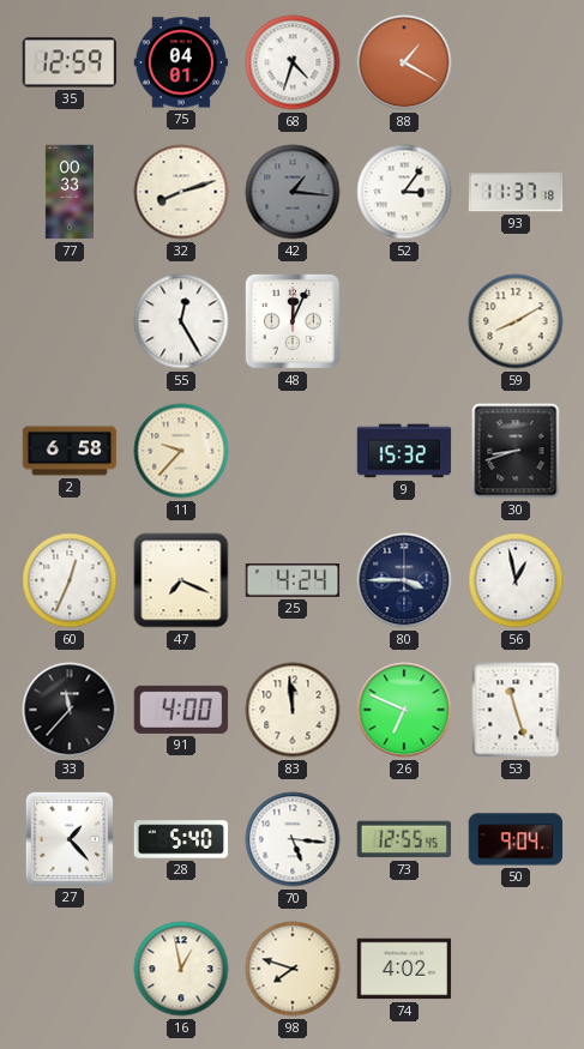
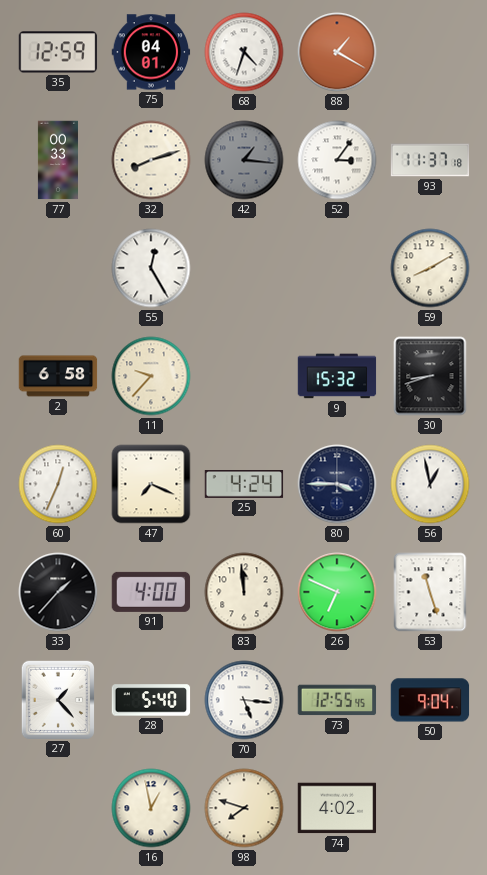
48: 12:04 -> none (293, 321)
33: 11:37 -> 1:37 (58, 592)
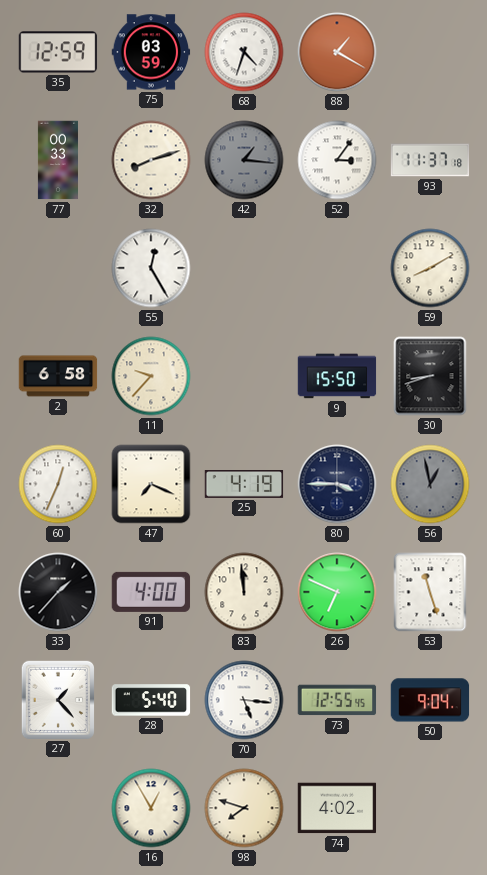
75: 04:01 -> 03:59 (151, 52)
9: 15:32 -> 15:50 (337, 376)
25: 4:24 -> 4:19 (244, 485)
56 dial: white -> grey (430, 484)
16: 12:58 -> 12:55 (151, 808)
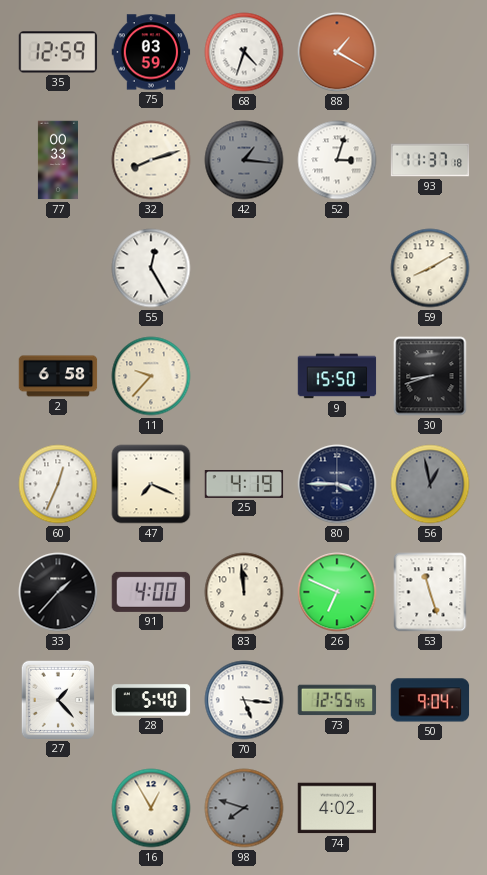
52: 3:06 -> 3:03 (337, 160)
98 dial: cream -> grey (244, 808)
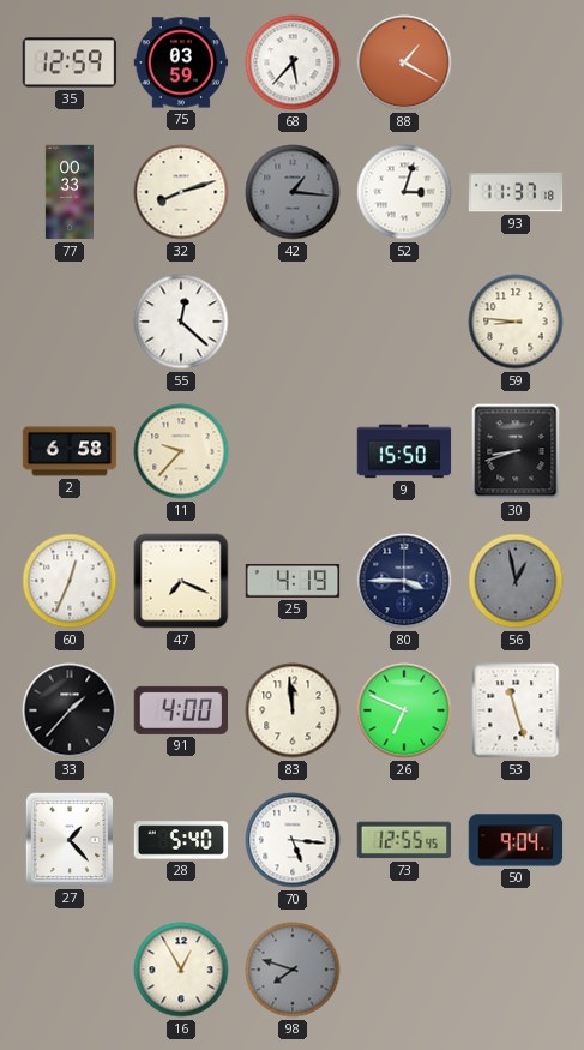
68: 4:33 -> 5:37 (293, 62)
55: 12:25 -> 12:22 (181, 322)
59: 8:10 -> 8:46 (516, 322)
74: 4:02 -> none (337, 808)
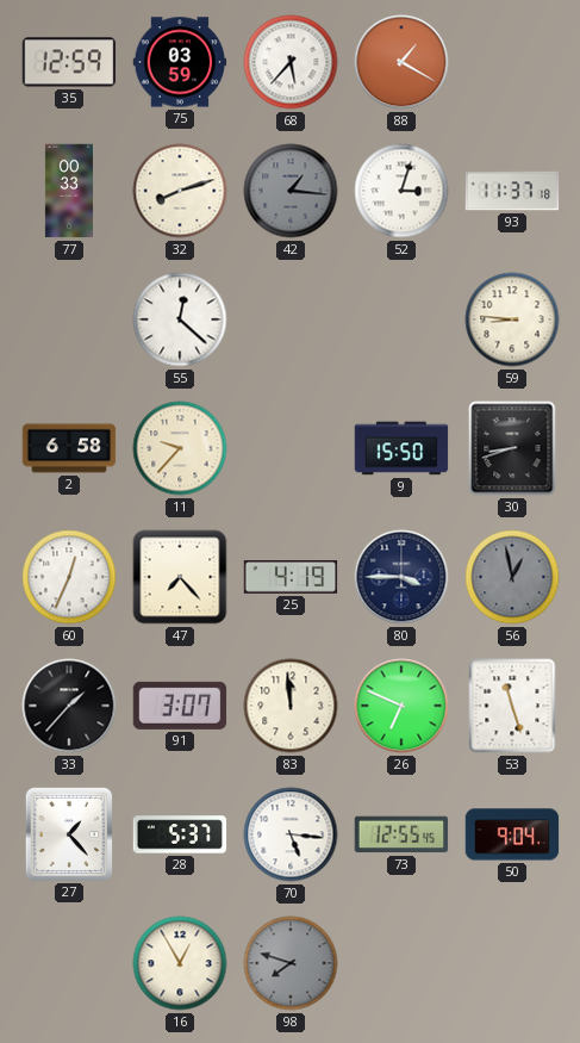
47: 7:19 -> 7:23 (180, 577)
91: 4:00 -> 3:07 (180, 706)
28: 5:40 -> 5:37 (180, 834)
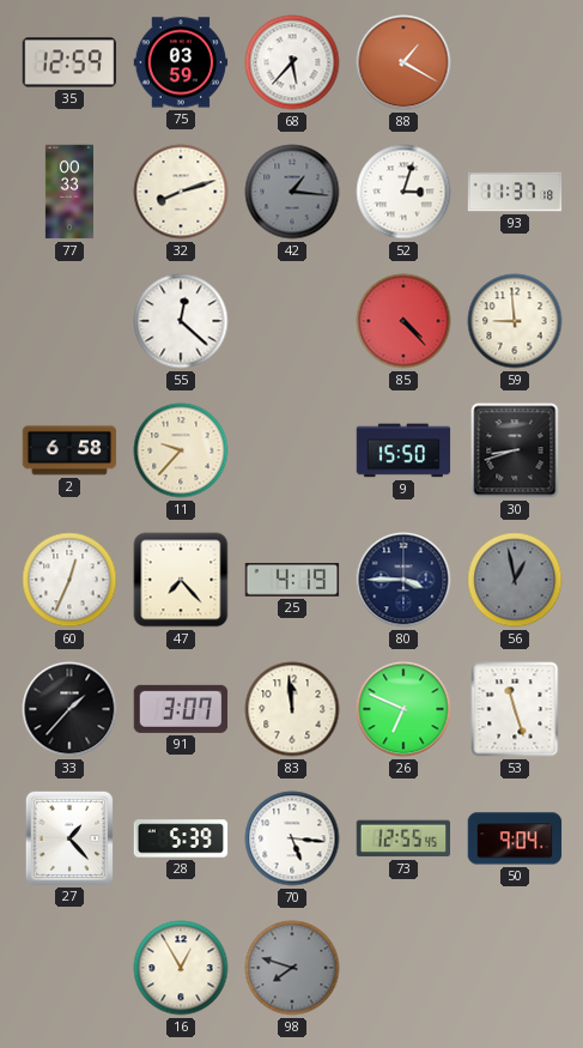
85: none -> 4:23 (403, 321)
59: 8:46 -> 8:59 (515, 321)
28: 5:37 -> 5:39 (181, 838)
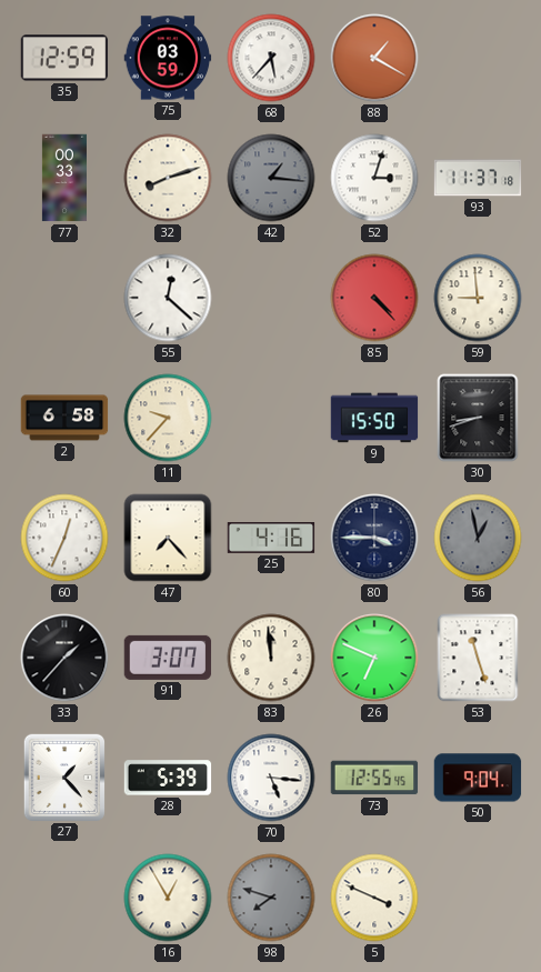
25: 4:19 -> 4:16 (271, 539)
5: none -> 3:49 (374, 898)
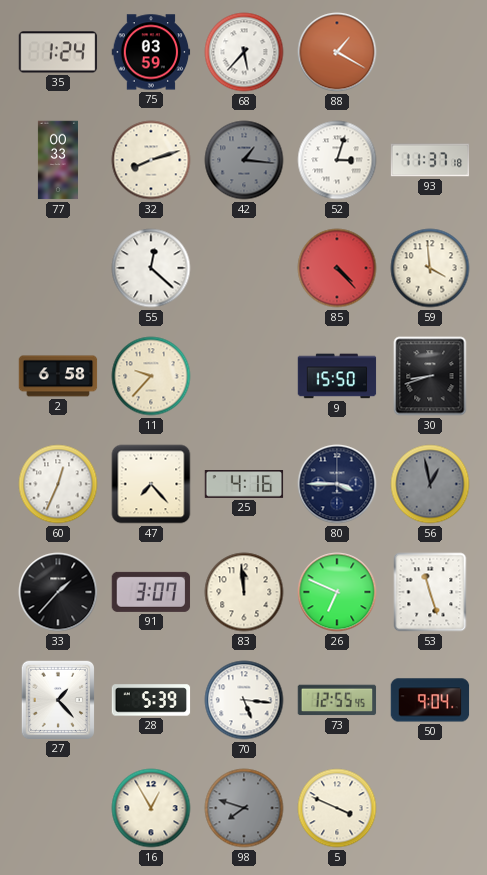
35: 12:59 -> 1:24 (58, 52)
59: 8:59 -> 3:59 (430, 268)
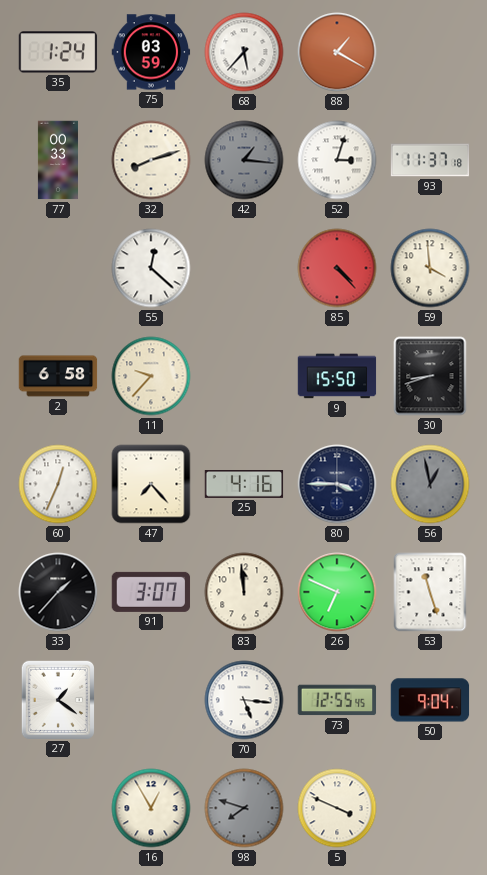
27: 1:23 -> 1:21 (57, 699)
28: 5:39 -> none (151, 700)
